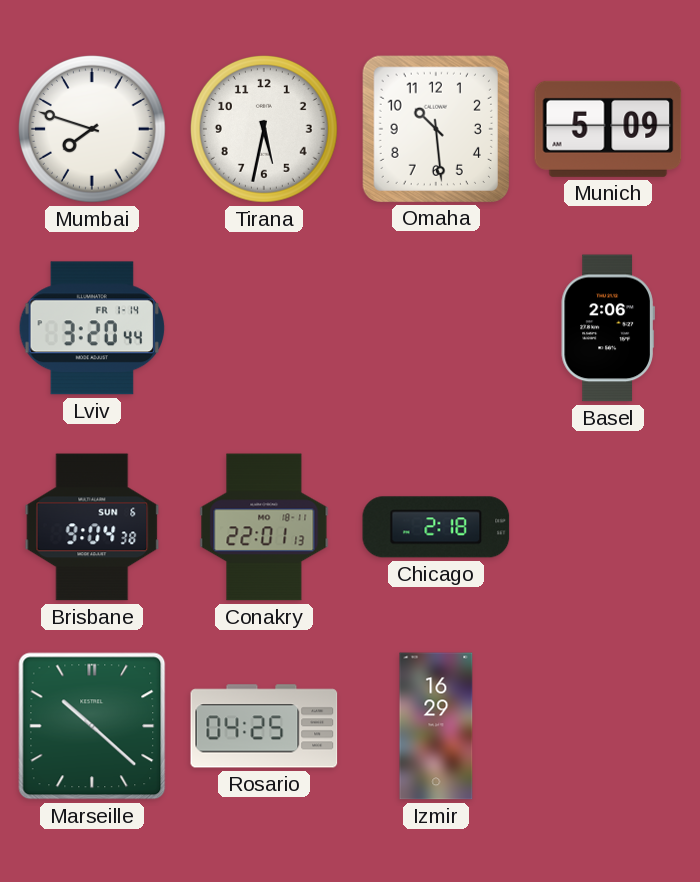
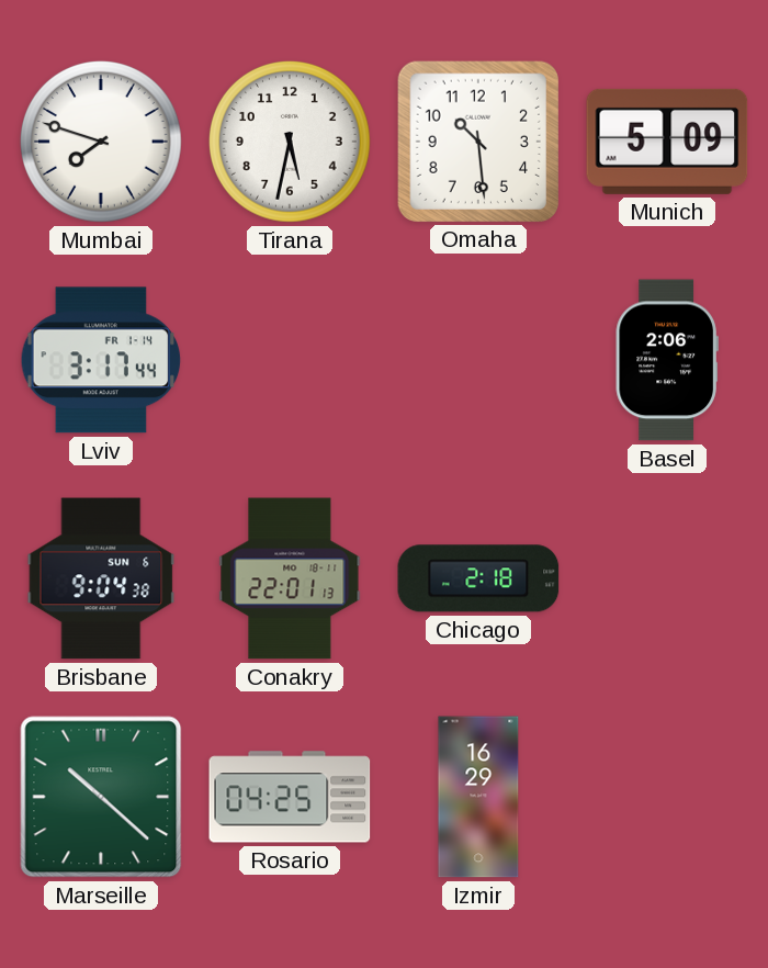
Lviv: 3:20 -> 3:17 (101, 360)
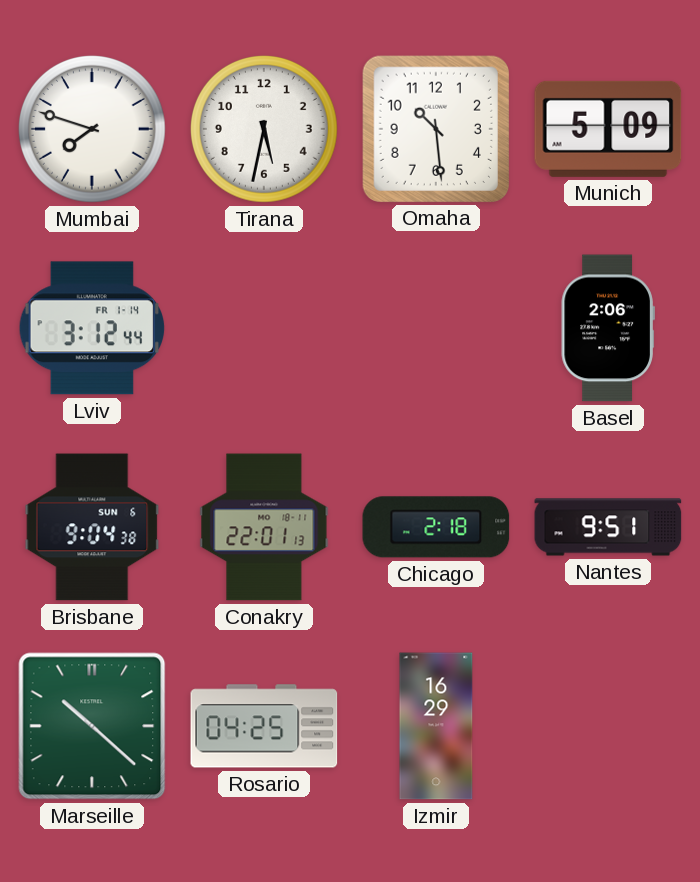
Lviv: 3:17 -> 3:12 (92, 328)
Nantes: none -> 9:51 (608, 527)
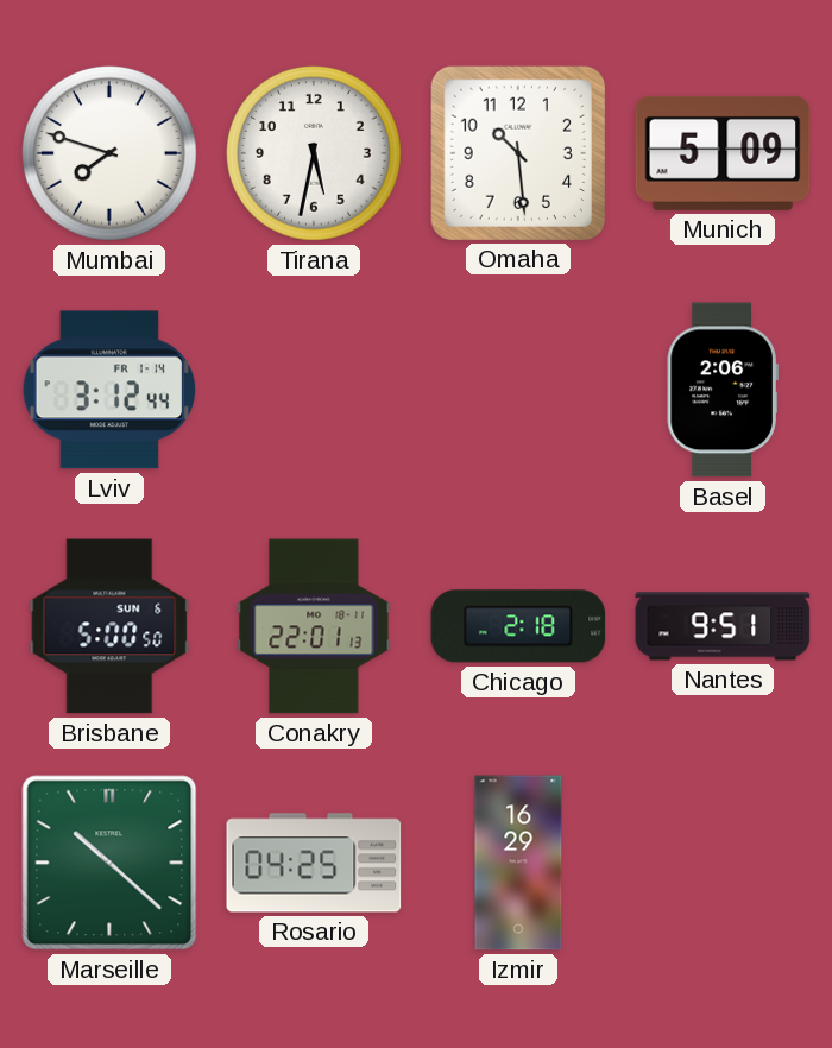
Brisbane: 9:04 -> 5:00 (109, 626)
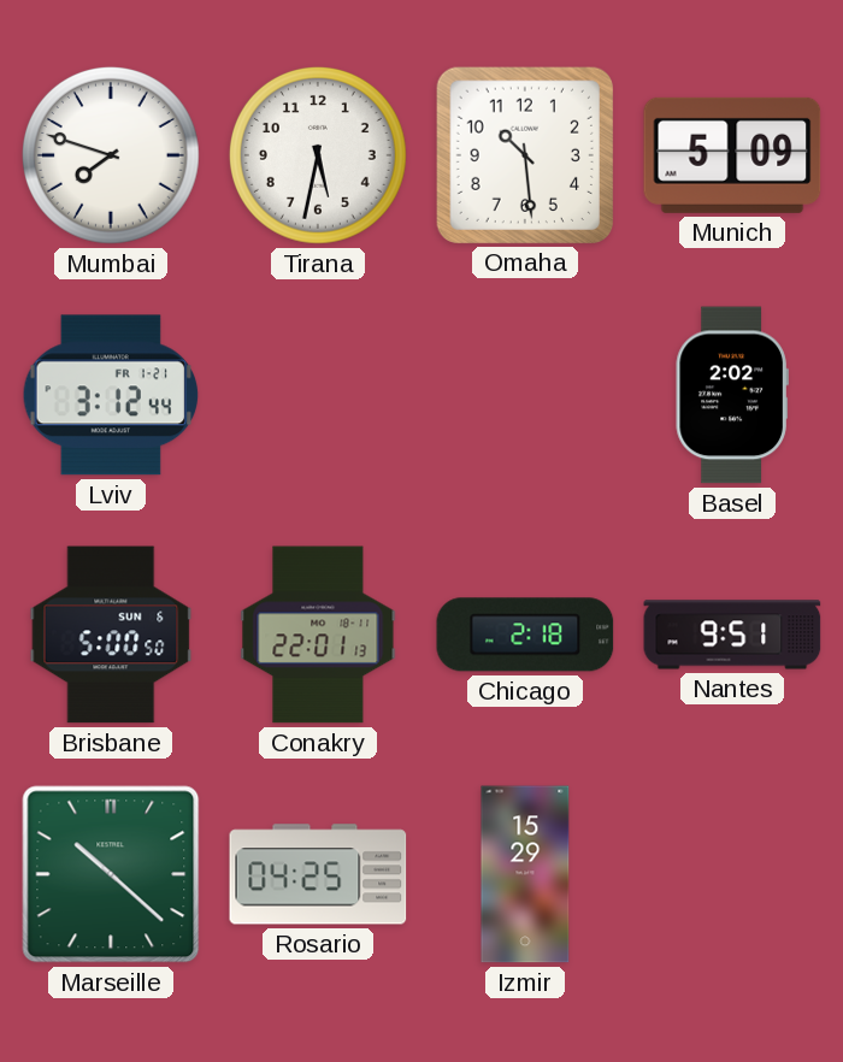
Lviv date: FR 1-14 -> FR 1-21 (111, 395)
Basel: 2:06 -> 2:02 (732, 395)
Izmir: 16:29 -> 15:29 (525, 874)
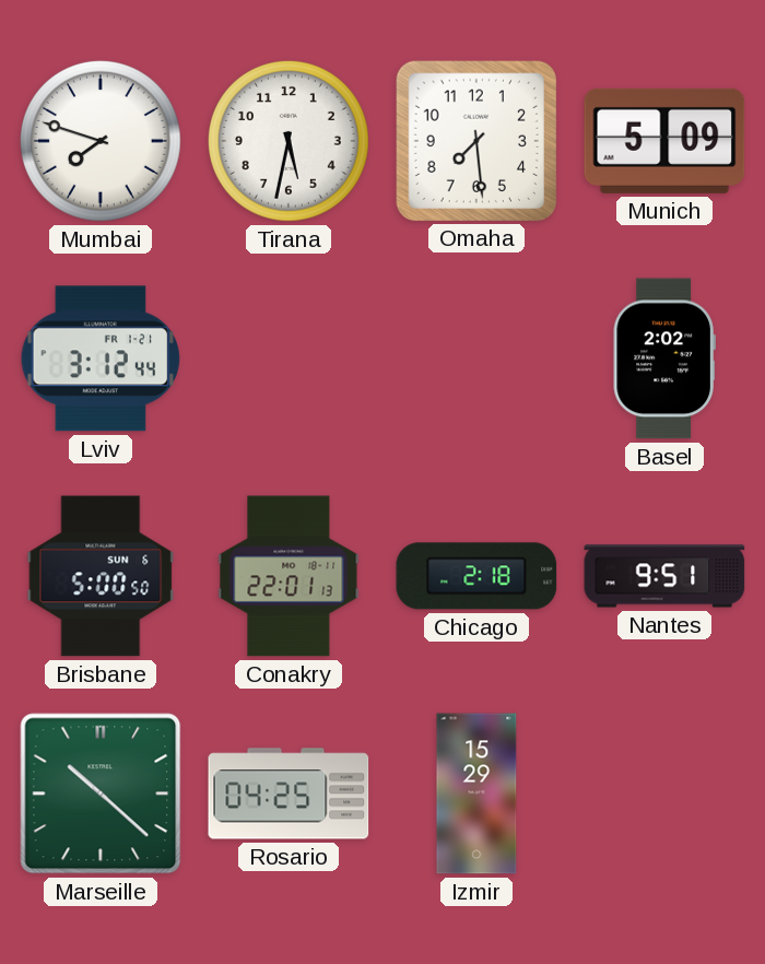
Omaha: 10:29 -> 7:29 (475, 140)
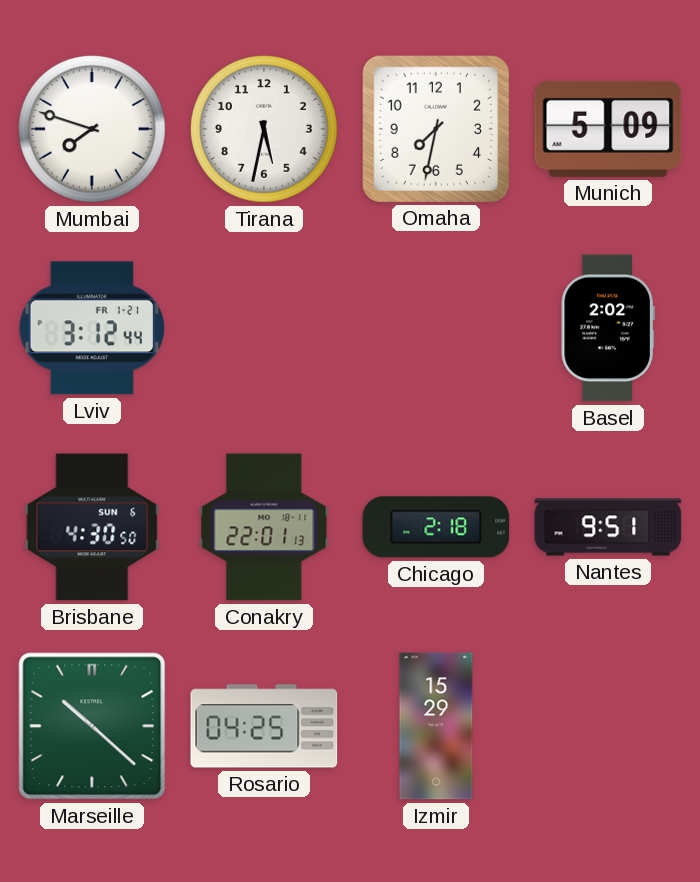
Omaha: 7:29 -> 7:32 (435, 128)
Brisbane: 5:00 -> 4:30 (92, 527)
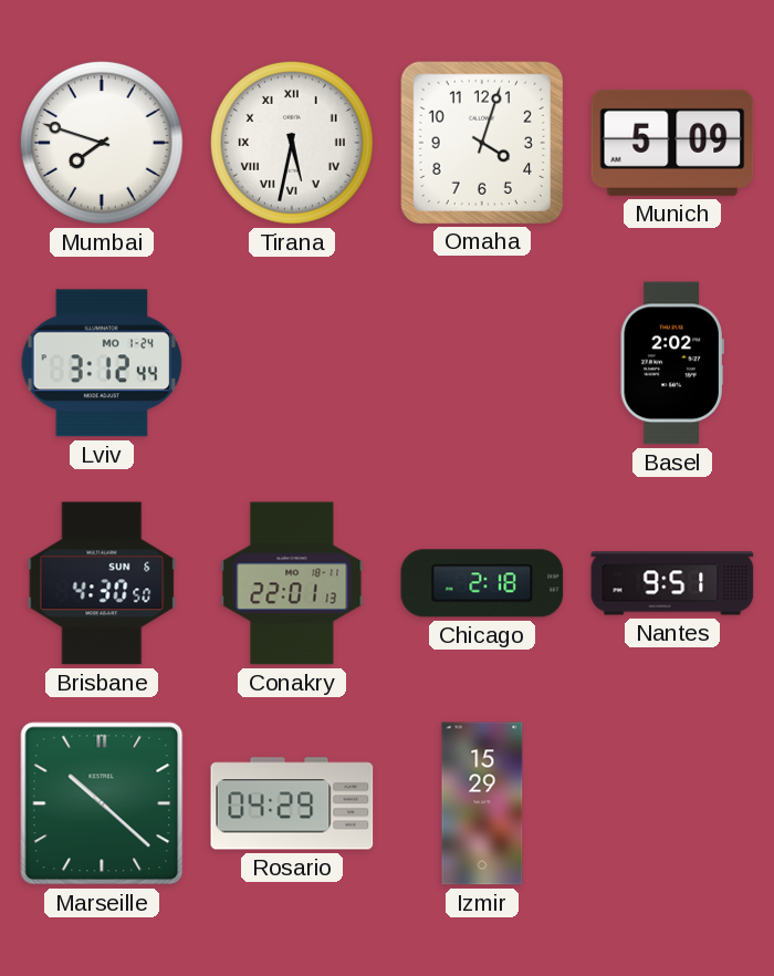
Tirana numerals: Arabic -> Roman (292, 143)
Omaha: 7:32 -> 4:03 (481, 142)
Lviv date: FR 1-21 -> MO 1-24 (102, 363)
Rosario: 04:25 -> 04:29 (292, 803)
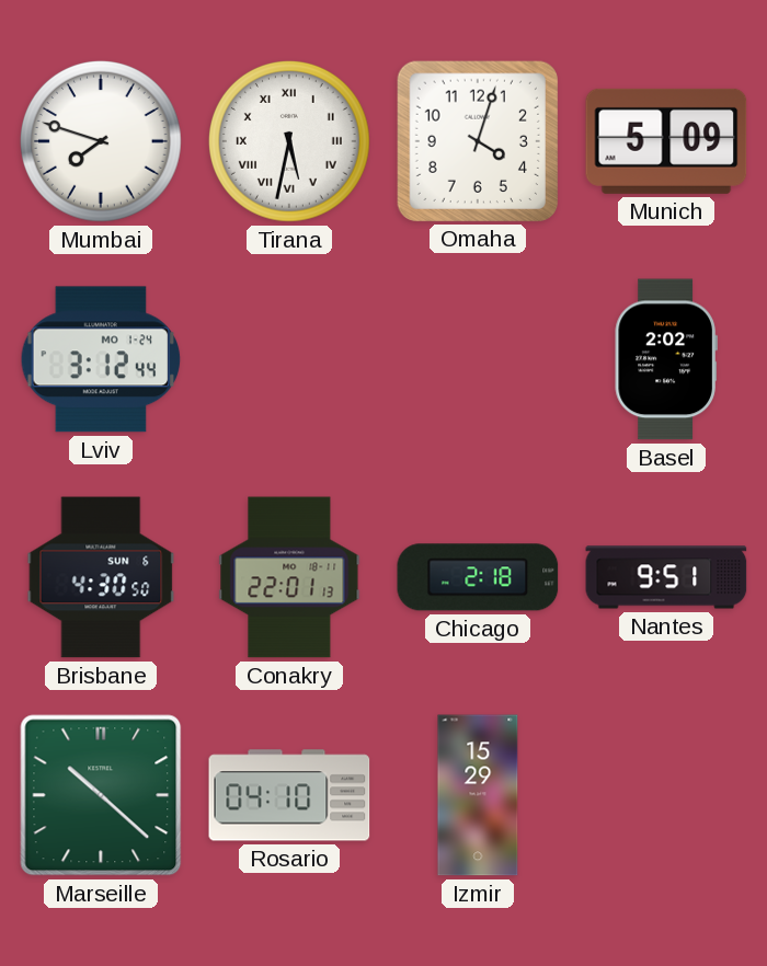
Rosario: 04:29 -> 04:10 (289, 795)
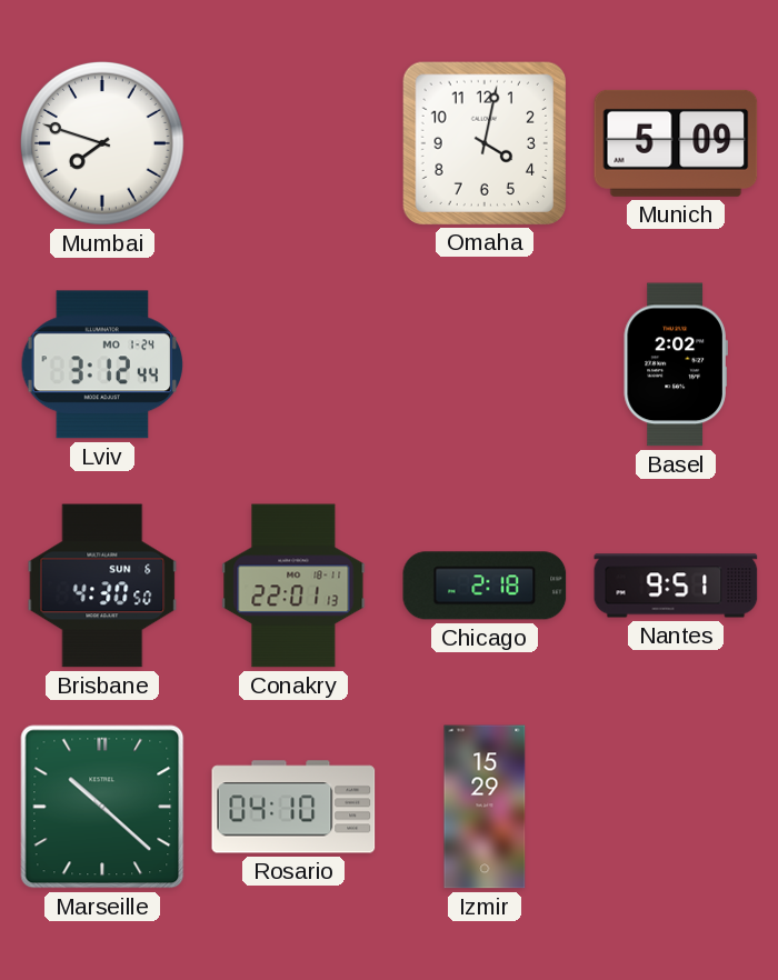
Tirana: 5:32 -> none (289, 141)
Omaha: 4:03 -> 4:02 (483, 142)
